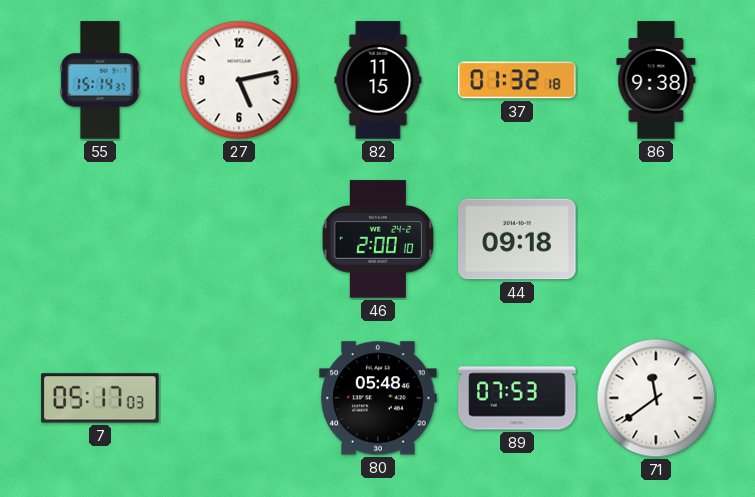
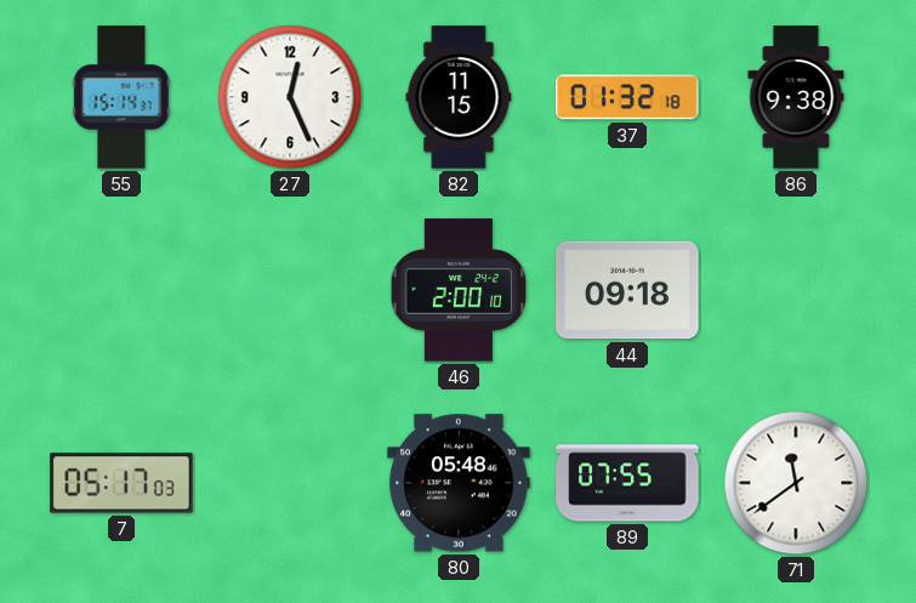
27: 5:13 -> 12:26 (290, 97)
89: 07:53 -> 07:55 (627, 483)
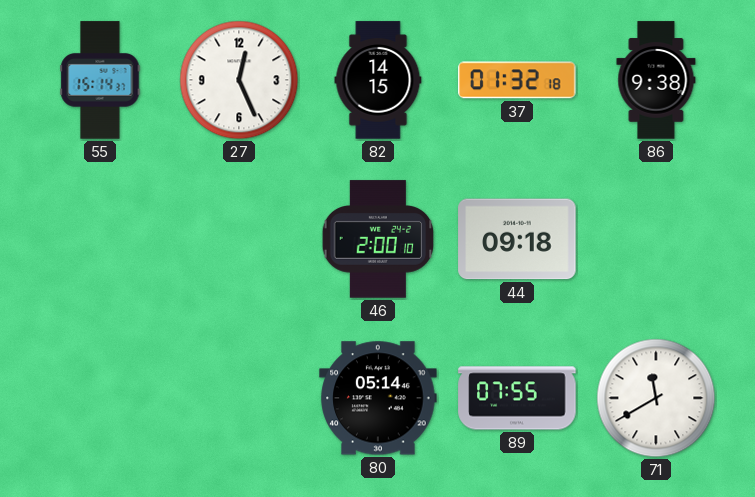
82: 11:15 -> 14:15 (378, 80)
7: 05:17 -> none (121, 483)
80: 05:48 -> 05:14 (378, 398)
71: 11:39 -> 11:40 (656, 398)
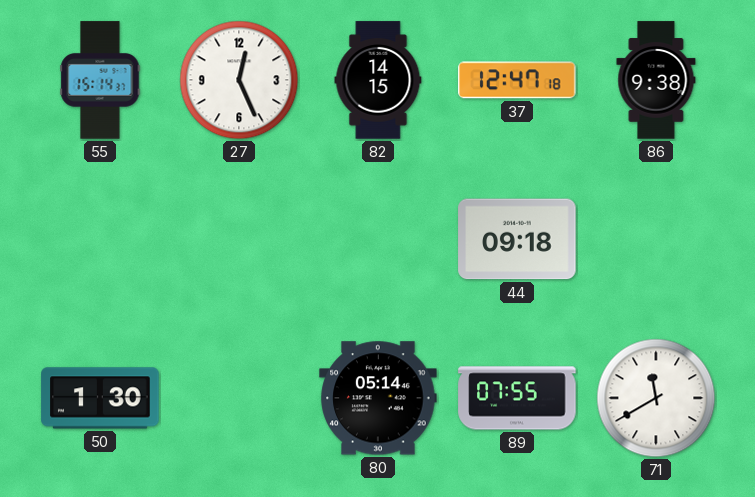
37: 01:32 -> 12:47 (517, 80)
46: 2:00 -> none (378, 239)
50: none -> 1:30 (100, 398)
